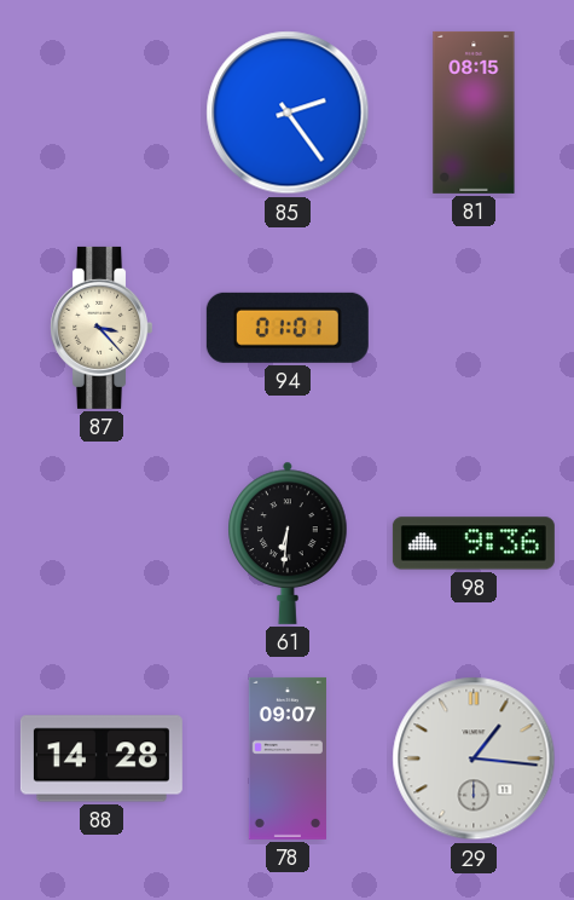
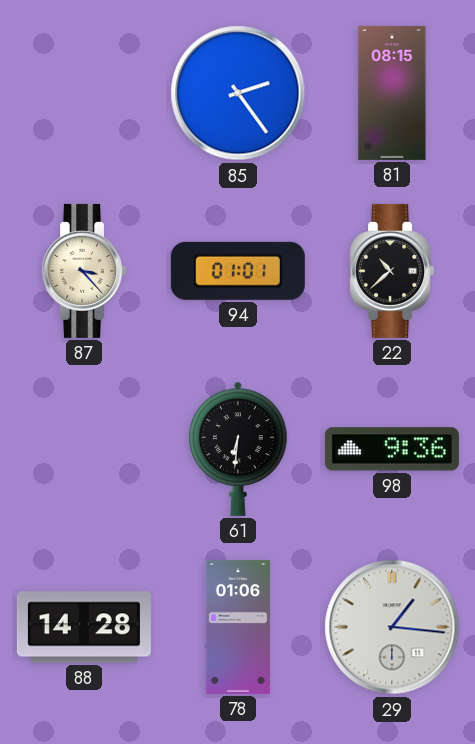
22: none -> 10:38 (391, 271)
78: 09:07 -> 01:06 (238, 627)
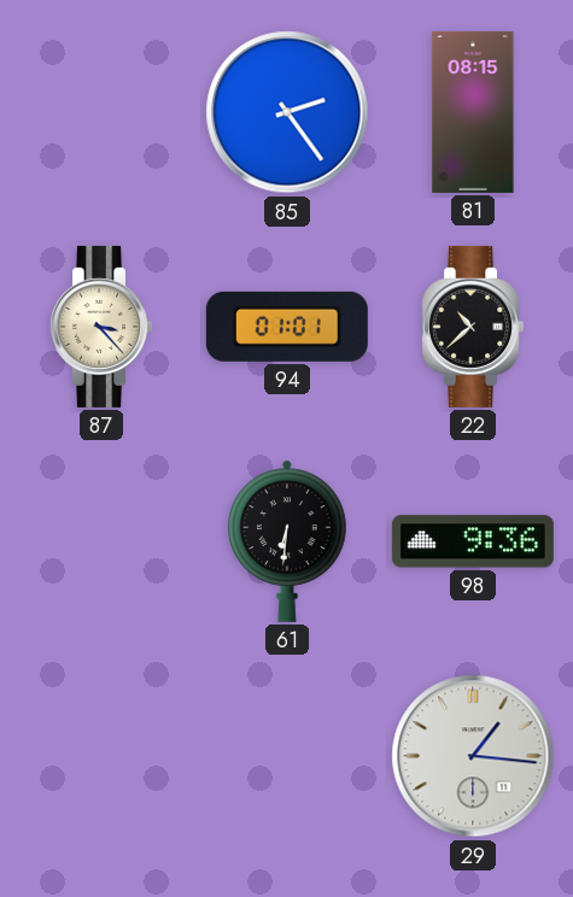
88: 14:28 -> none (84, 627)
78: 01:06 -> none (238, 627)
